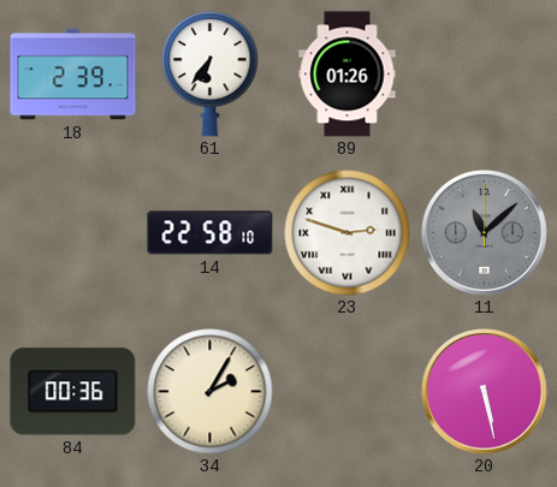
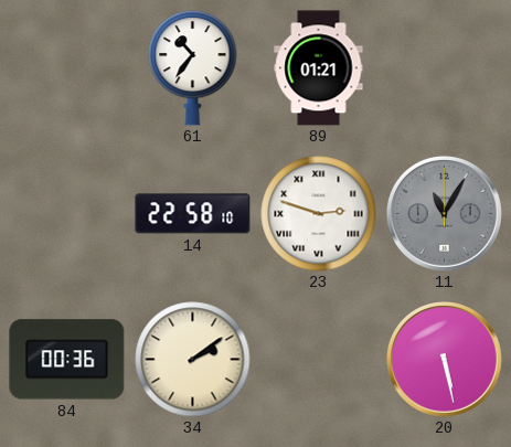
18: 2:39 -> none (73, 75)
61: 6:36 -> 10:36 (193, 67)
89: 01:26 -> 01:21 (319, 68)
11: 11:08 -> 11:05 (445, 214)
34: 2:05 -> 2:09 (193, 360)
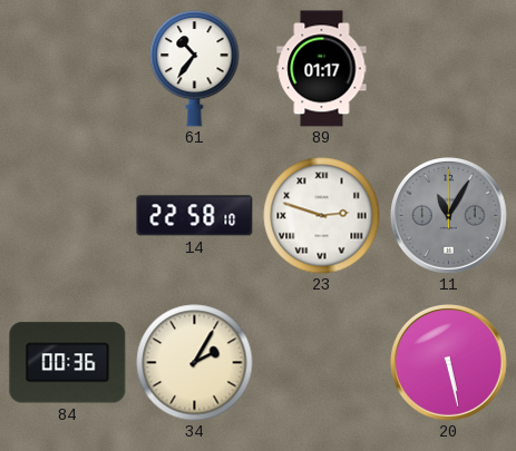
89: 01:21 -> 01:17 (322, 69)
34: 2:09 -> 2:05 (195, 363)
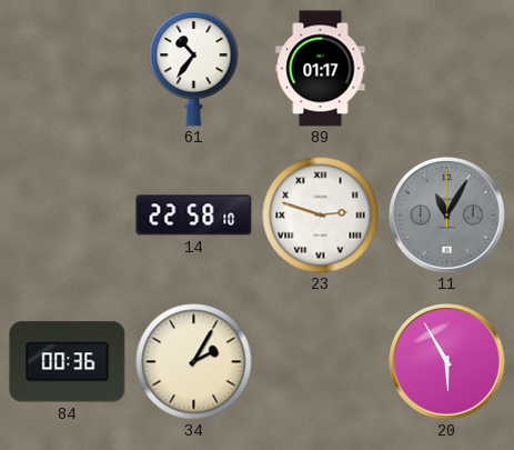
20: 5:28 -> 5:55 (447, 362)
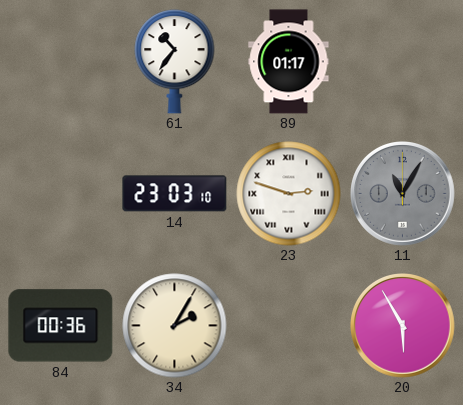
14: 22:58 -> 23:03 (175, 194)
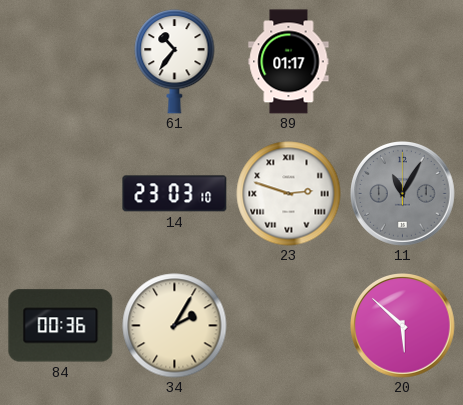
20: 5:55 -> 5:52 (403, 326)
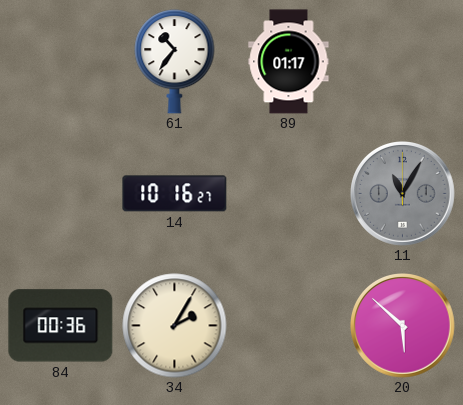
14: 23:03 -> 10:16 (175, 194)
23: 2:48 -> none (289, 194)
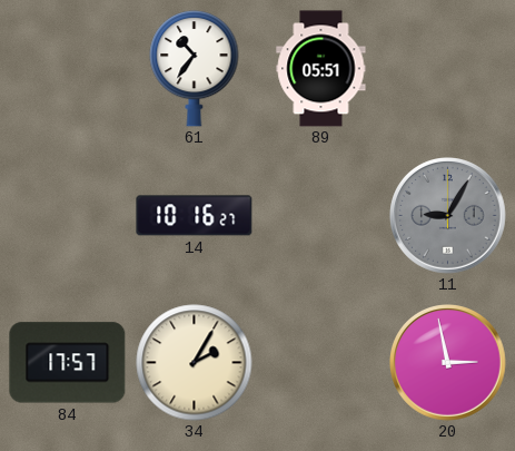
89: 01:17 -> 05:51 (321, 69)
11: 11:05 -> 9:05 (448, 216)
84: 00:36 -> 17:57 (68, 363)
20: 5:52 -> 2:58 (448, 363)
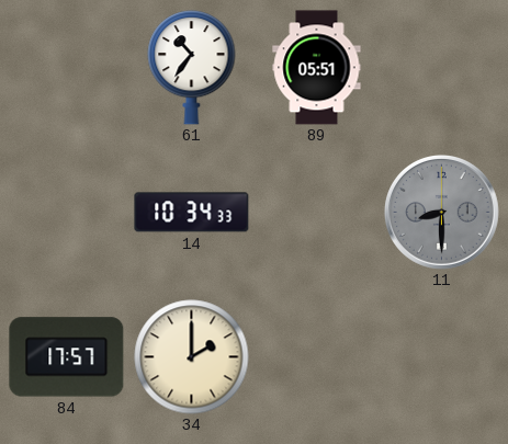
14: 10:16 -> 10:34 (192, 213)
11: 9:05 -> 8:30 (442, 213)
34: 2:05 -> 2:00 (192, 357)
20: 2:58 -> none (448, 363)
